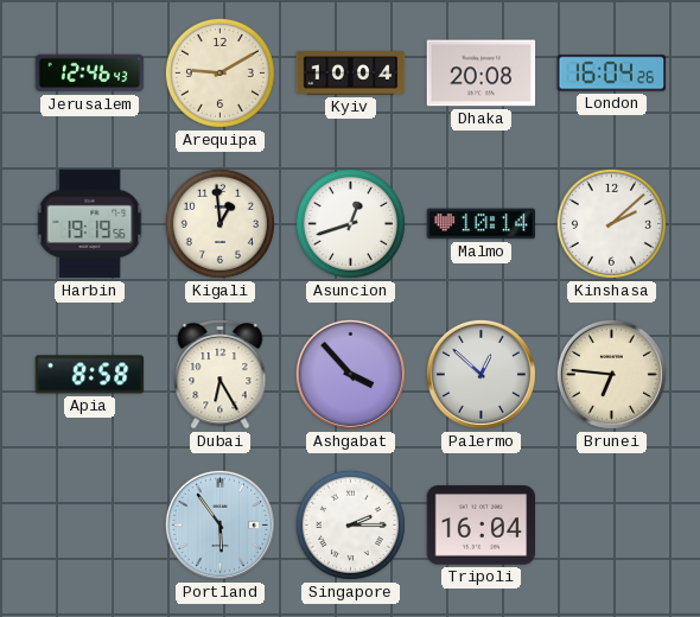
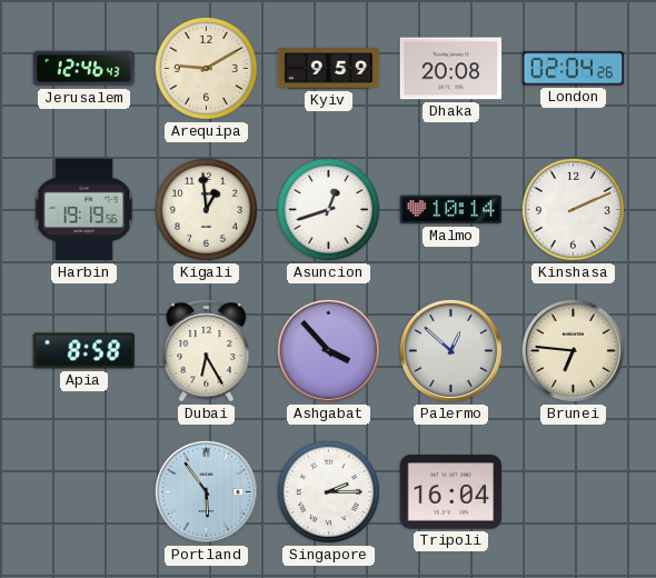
Kyiv: 10:04 -> 9:59 (329, 69)
London: 16:04 -> 02:04 (574, 69)
Kinshasa: 2:08 -> 2:11 (573, 209)
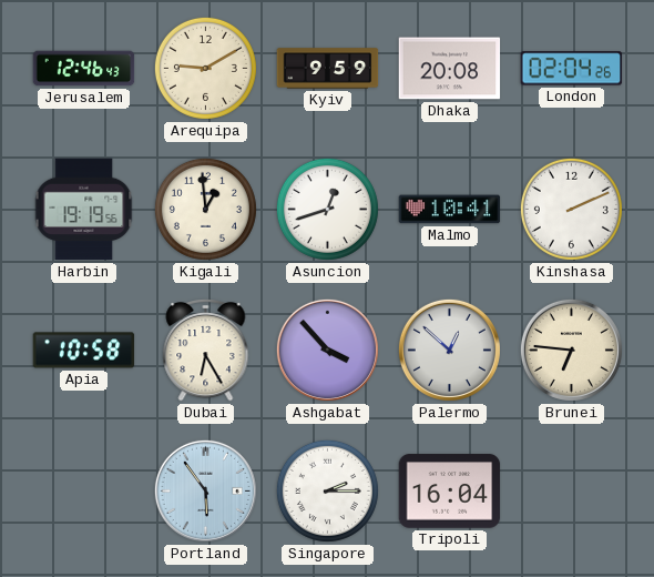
Malmo: 10:14 -> 10:41 (450, 210)
Apia: 8:58 -> 10:58 (84, 351)
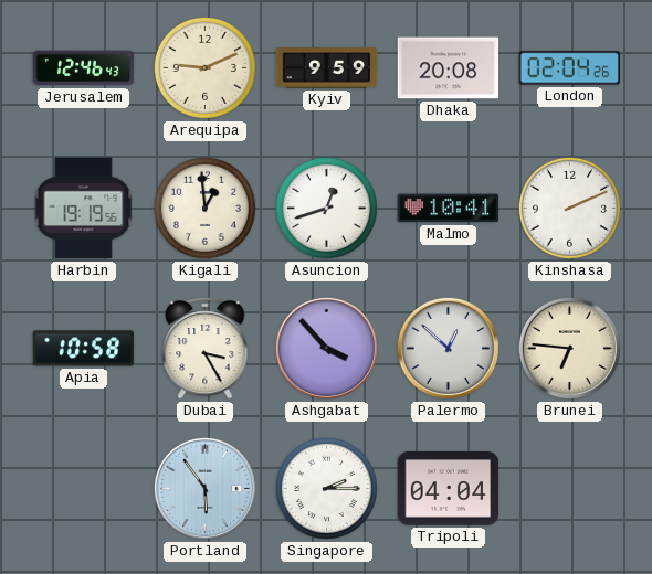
Arequipa: 9:10 -> 9:11 (204, 67)
Dubai: 6:25 -> 3:25 (206, 348)
Tripoli: 16:04 -> 04:04 (449, 489)
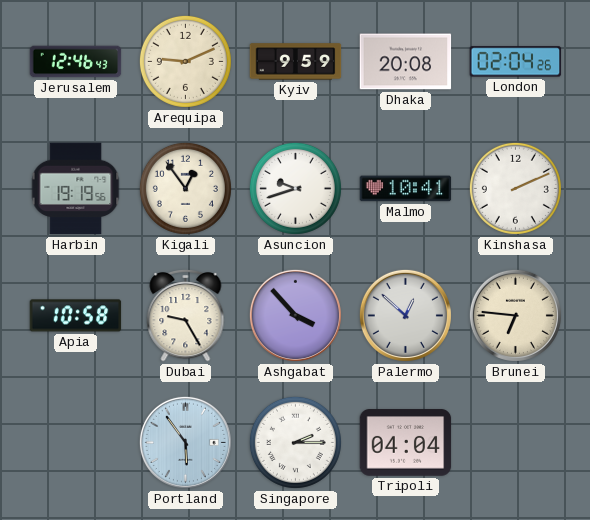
Kigali: 12:59 -> 12:54 (185, 188)
Asuncion: 12:42 -> 9:42 (295, 188)
Dubai: 3:25 -> 9:25 (186, 315)
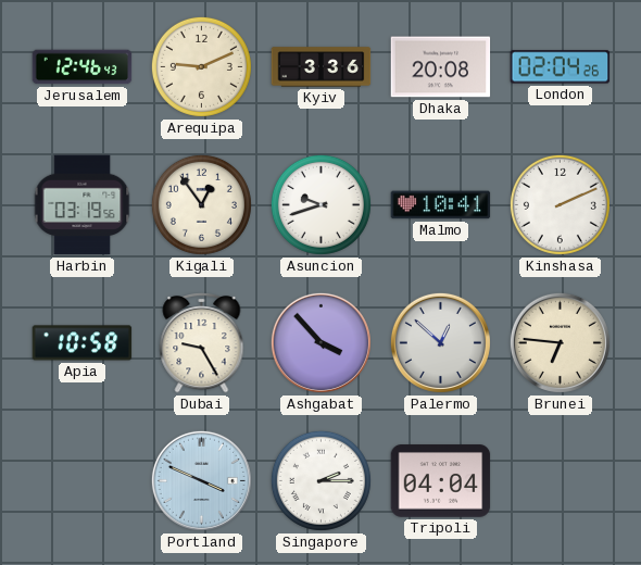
Kyiv: 9:59 -> 3:36 (322, 67)
Harbin: 19:19 -> 03:19 (83, 205)
Portland: 5:54 -> 3:49 (201, 480)
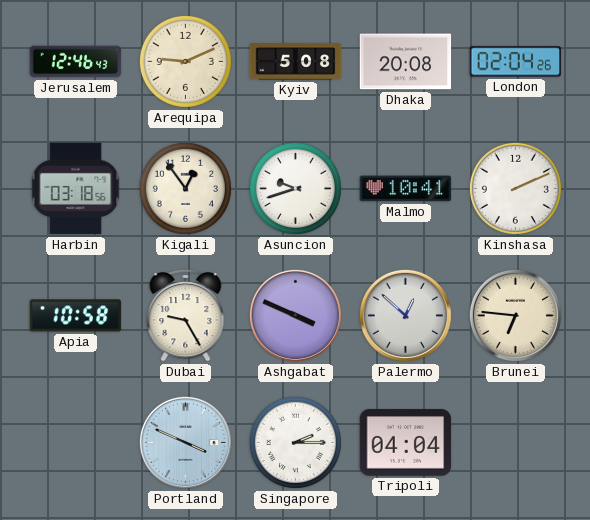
Kyiv: 3:36 -> 5:08 (296, 62)
Harbin: 03:19 -> 03:18 (76, 189)
Ashgabat: 3:53 -> 3:49 (295, 315)
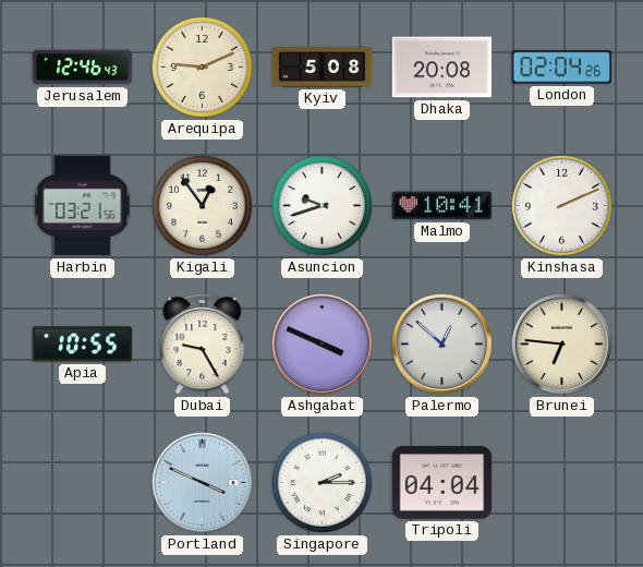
Harbin: 03:18 -> 03:21 (83, 206)
Apia: 10:58 -> 10:55 (83, 345)
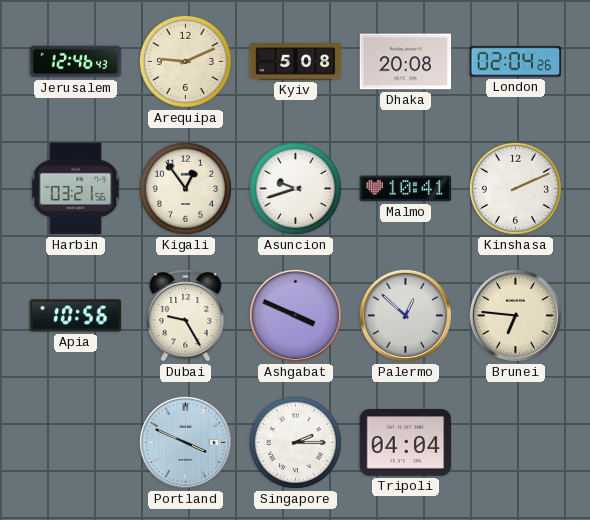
Apia: 10:55 -> 10:56 (76, 316)
